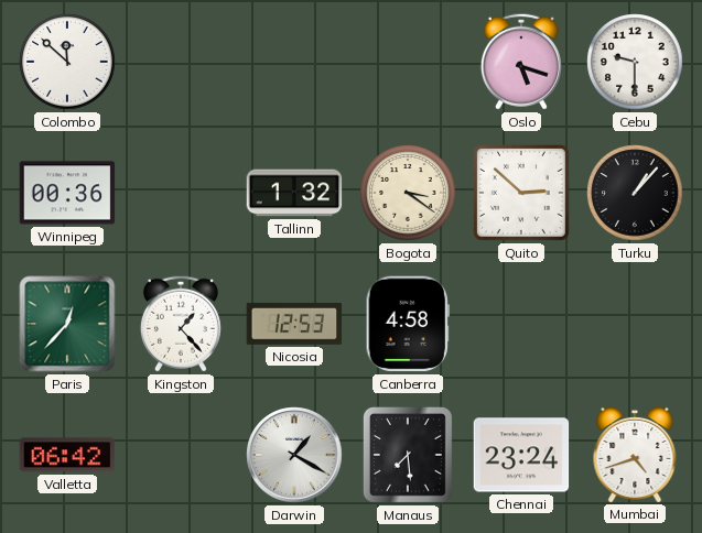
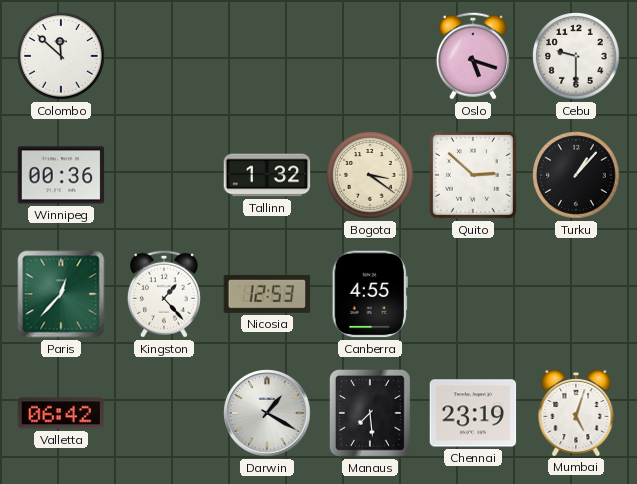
Canberra: 4:58 -> 4:55 (370, 294)
Chennai: 23:24 -> 23:19 (473, 413)
Mumbai: 4:42 -> 5:03 (576, 412)
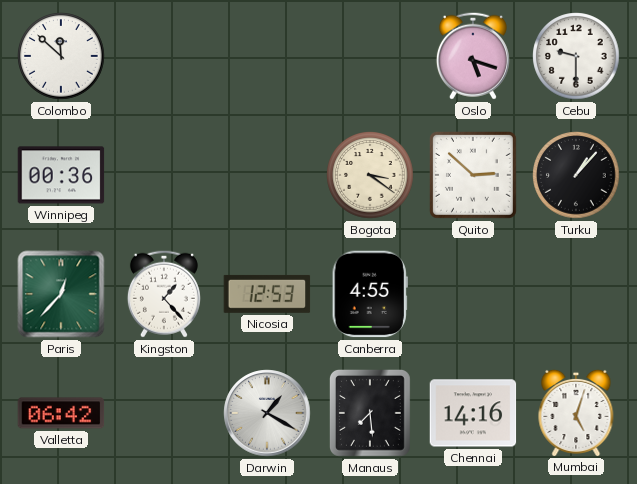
Tallinn: 1:32 -> none (267, 175)
Chennai: 23:19 -> 14:16 (473, 413)
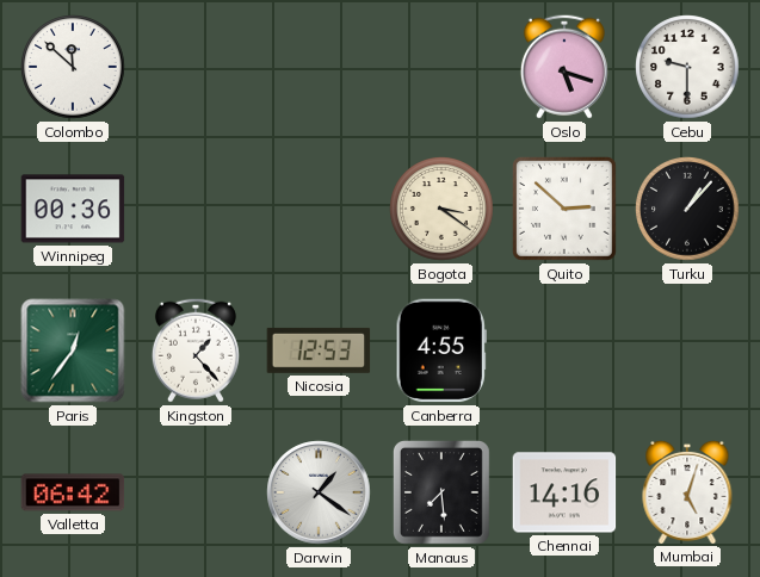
Paris: 12:37 -> 12:36 (73, 350)
Darwin: 1:20 -> 1:21 (319, 492)
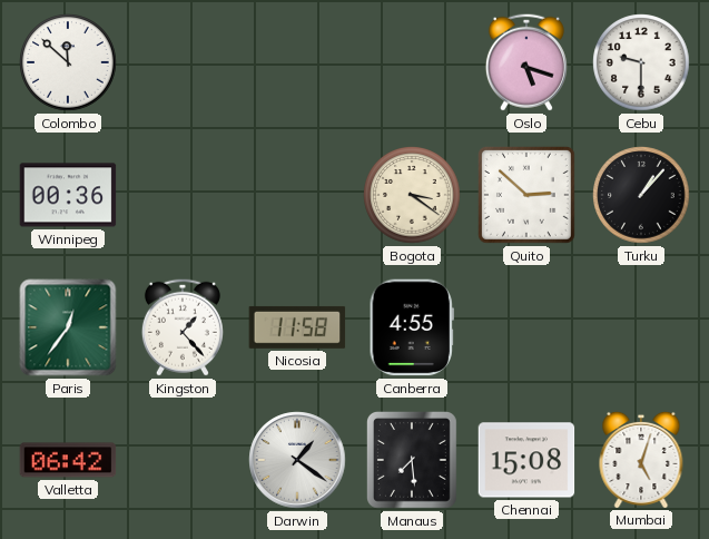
Nicosia: 12:53 -> 11:58 (297, 327)
Chennai: 14:16 -> 15:08 (526, 460)
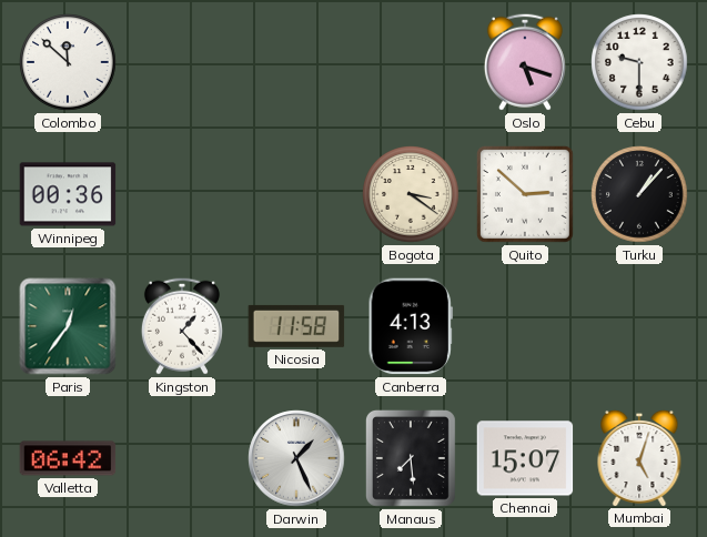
Canberra: 4:55 -> 4:13 (411, 326)
Darwin: 1:21 -> 1:26 (296, 458)
Chennai: 15:08 -> 15:07 (525, 458)
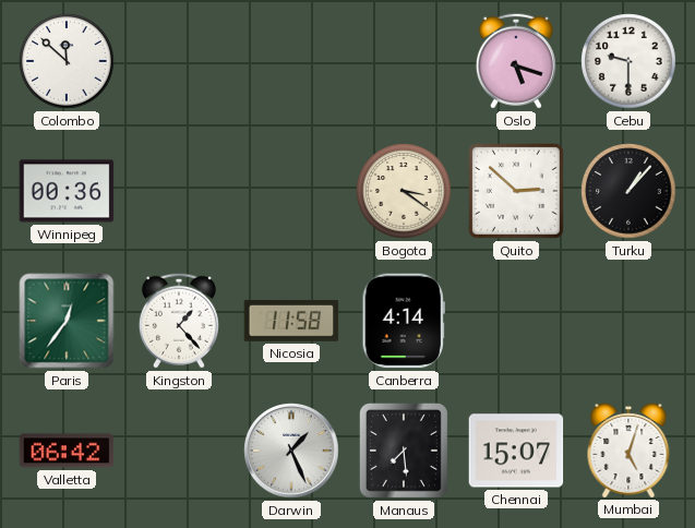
Canberra: 4:13 -> 4:14 (404, 321)
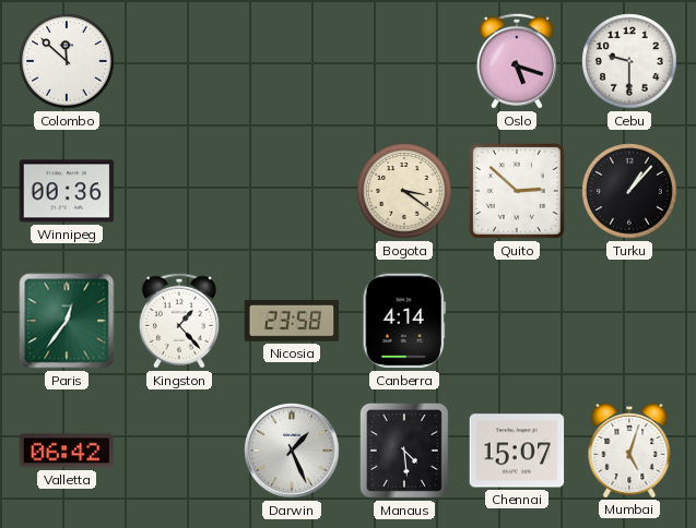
Nicosia: 11:58 -> 23:58 (292, 321)
Manaus: 7:29 -> 4:29 (404, 452)
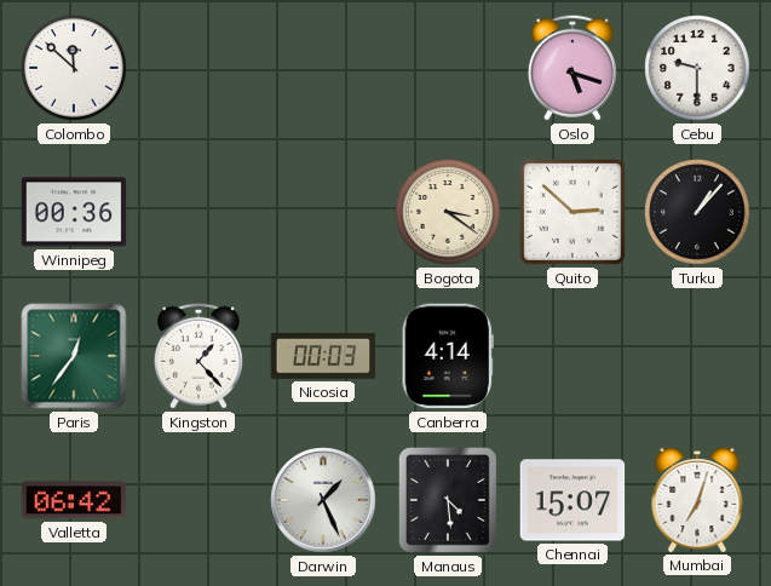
Nicosia: 23:58 -> 00:03 (323, 356)
Mumbai: 5:03 -> 7:03 (697, 499)
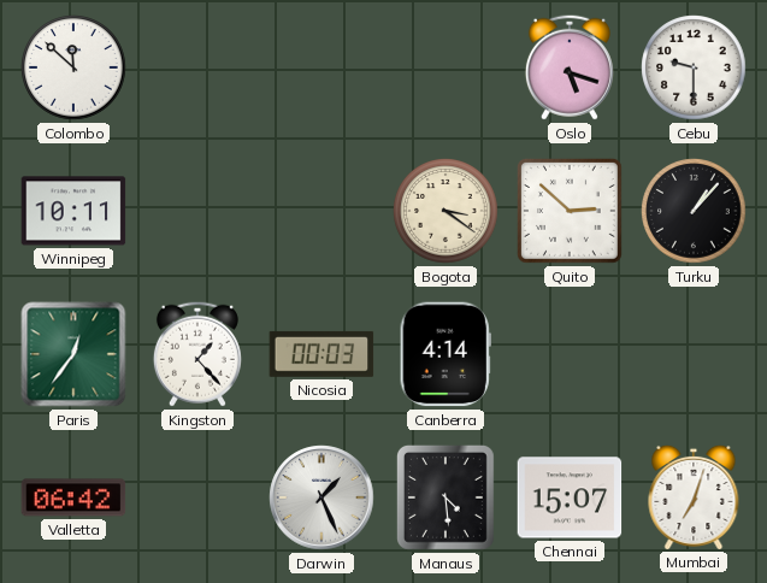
Winnipeg: 00:36 -> 10:11 (73, 211)
